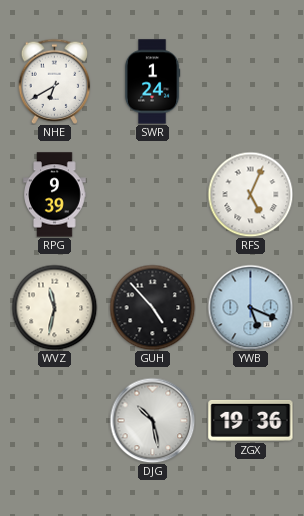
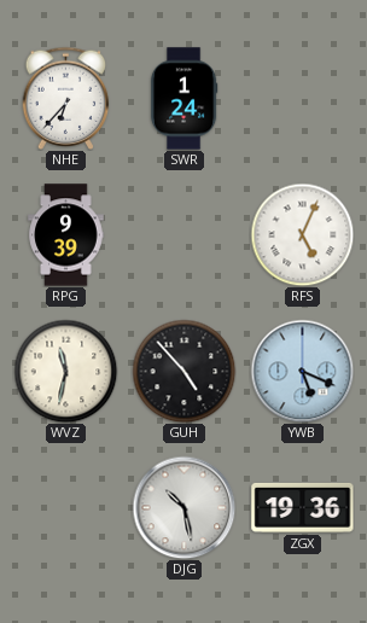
NHE: 6:40 -> 6:37 (66, 98)
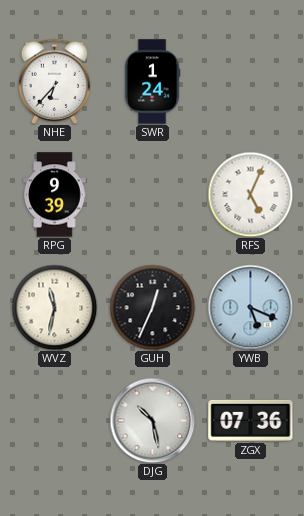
GUH: 4:53 -> 12:34 (152, 307)
ZGX: 19:36 -> 07:36 (251, 420)
